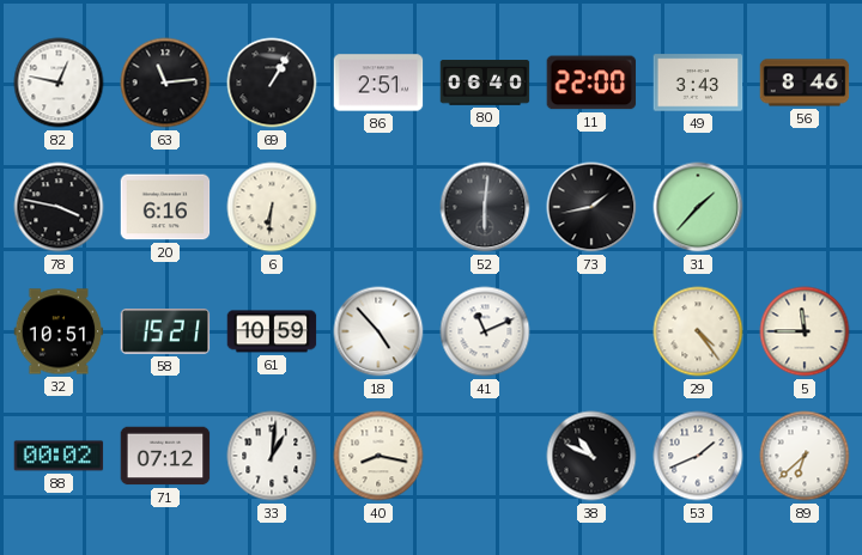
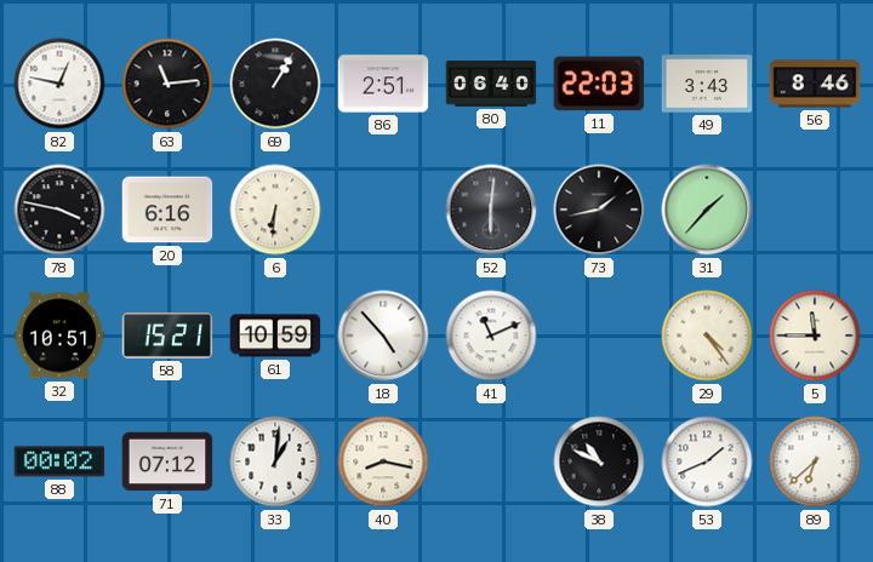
11: 22:00 -> 22:03 (599, 84)
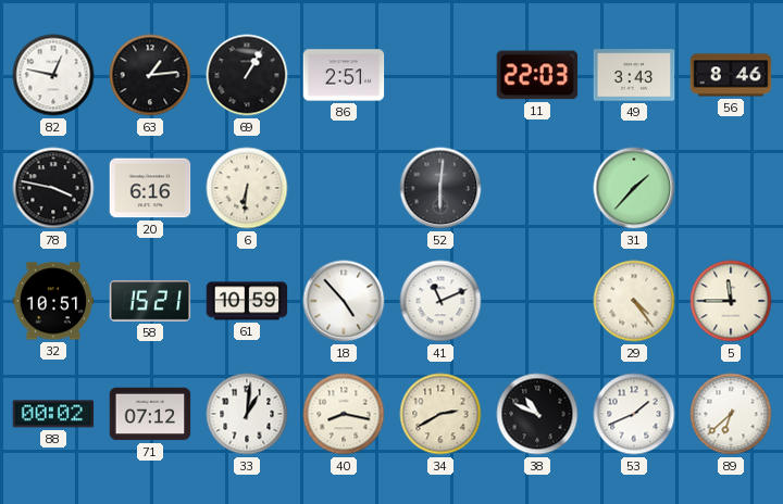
63: 11:14 -> 1:14 (150, 75)
80: 06:40 -> none (491, 84)
73: 1:43 -> none (599, 210)
34: none -> 2:40 (440, 414)
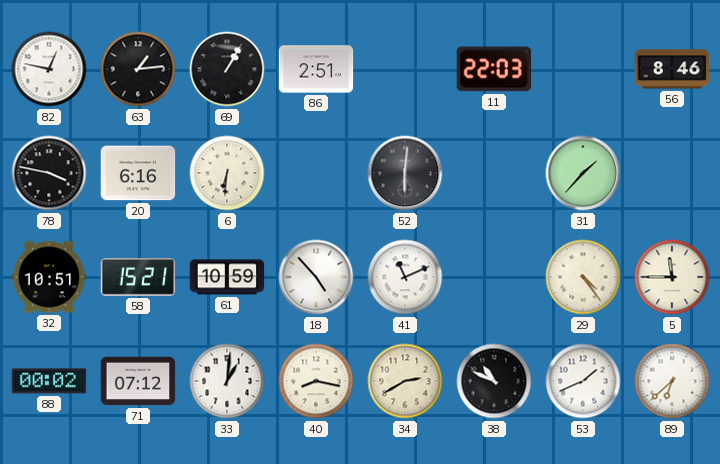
49: 3:43 -> none (634, 75)
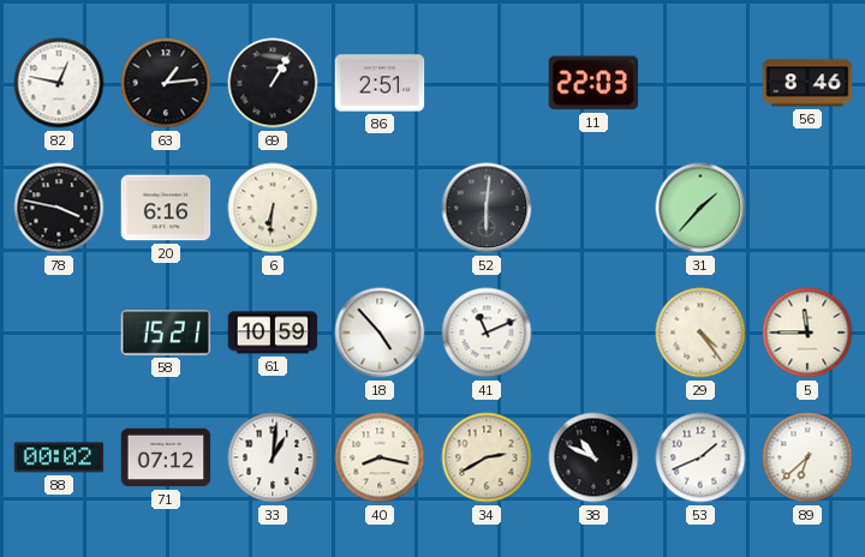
32: 10:51 -> none (49, 277)
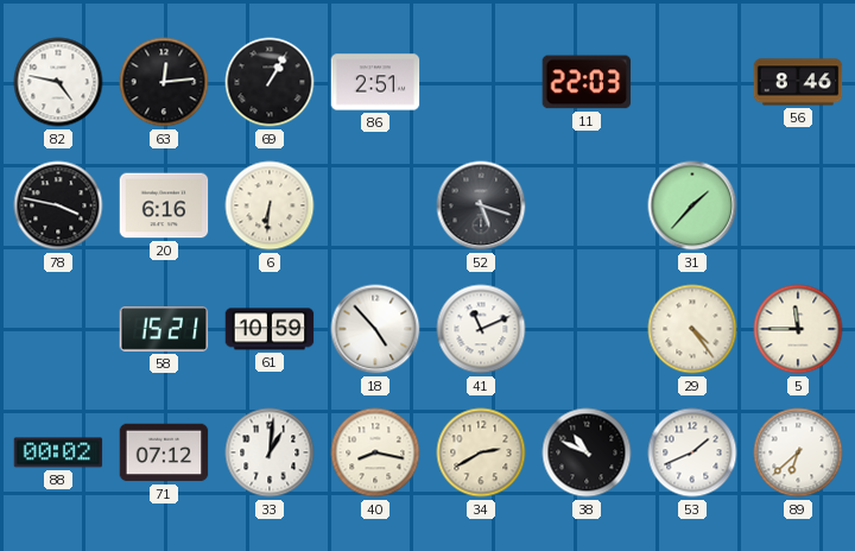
82: 12:47 -> 4:47 (58, 82)
63: 1:14 -> 12:14 (164, 82)
52: 6:01 -> 5:18 (481, 205)
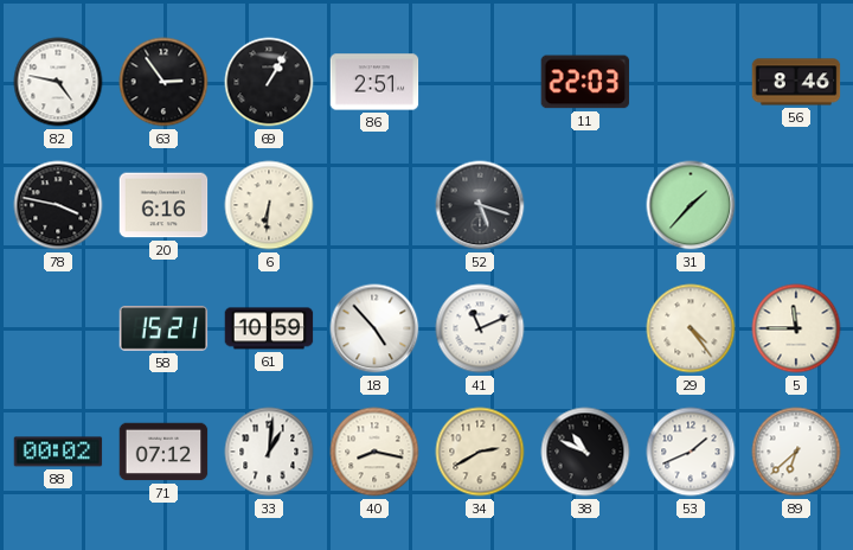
63: 12:14 -> 2:54 (163, 82)
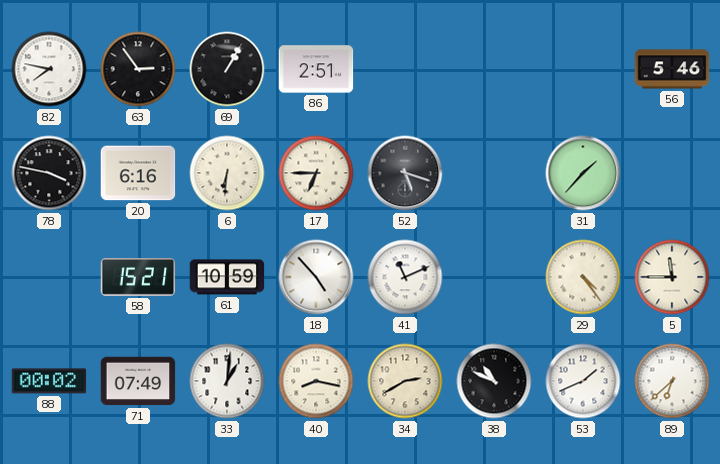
82: 4:47 -> 7:47 (49, 69)
11: 22:03 -> none (585, 82)
56: 8:46 -> 5:46 (672, 69)
17: none -> 6:45 (316, 173)
71: 07:12 -> 07:49 (138, 381)
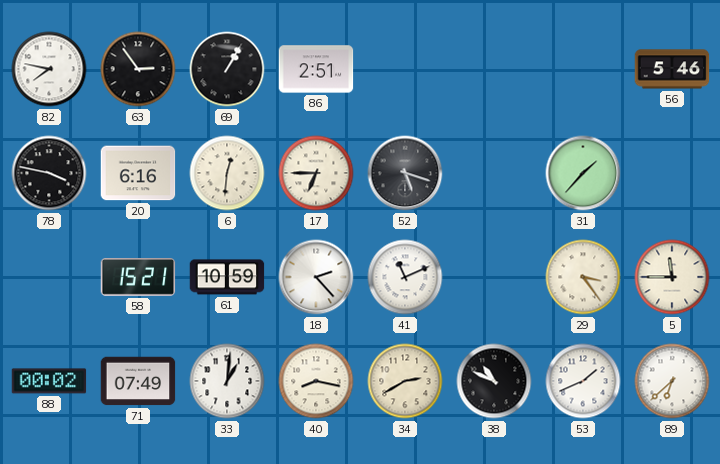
6: 6:31 -> 12:31 (227, 173)
18: 4:53 -> 2:23 (316, 277)
29: 4:24 -> 3:24 (583, 277)
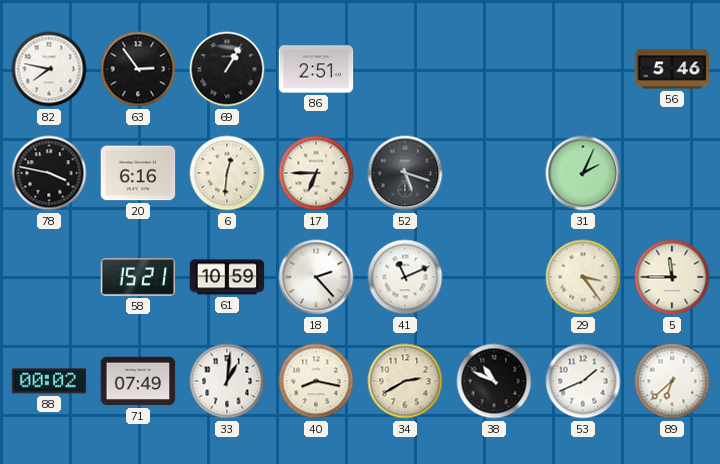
31: 1:37 -> 2:04 (583, 173)
